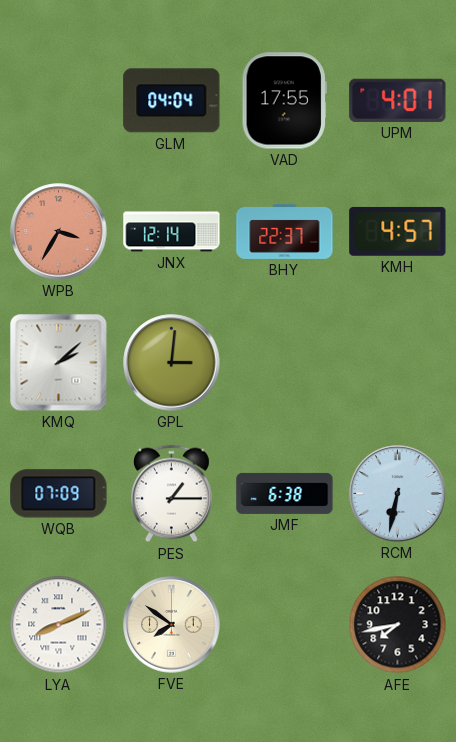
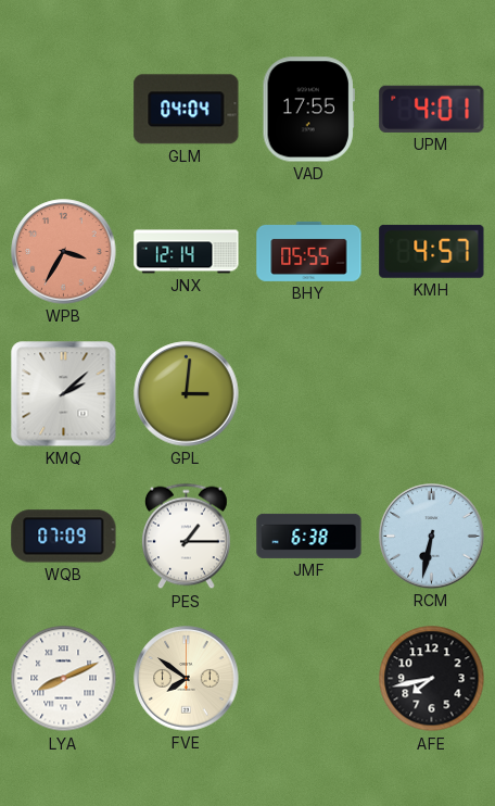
BHY: 22:37 -> 05:55 (309, 251)
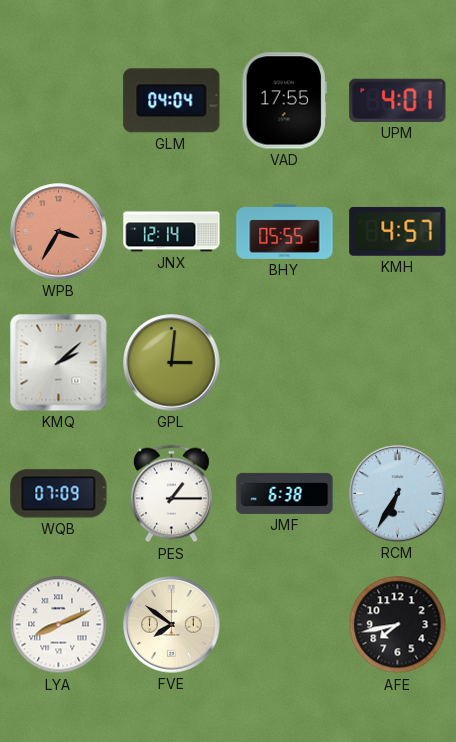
RCM: 6:32 -> 6:35 (398, 494)
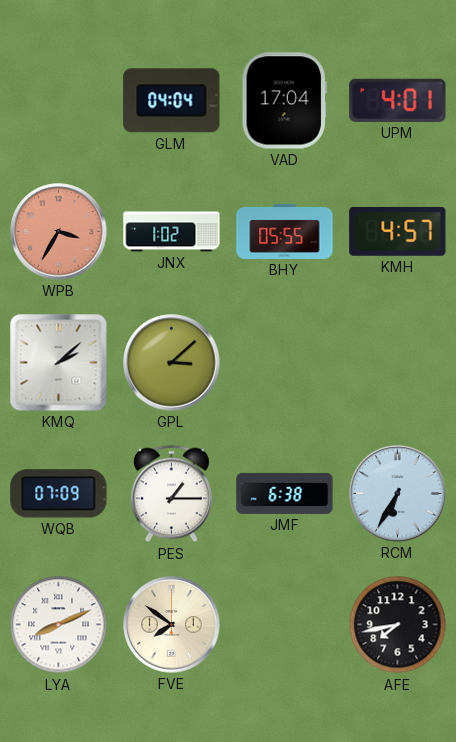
VAD: 17:55 -> 17:04 (284, 101)
JNX: 12:14 -> 1:02 (172, 232)
GPL: 3:01 -> 3:08 (172, 363)
